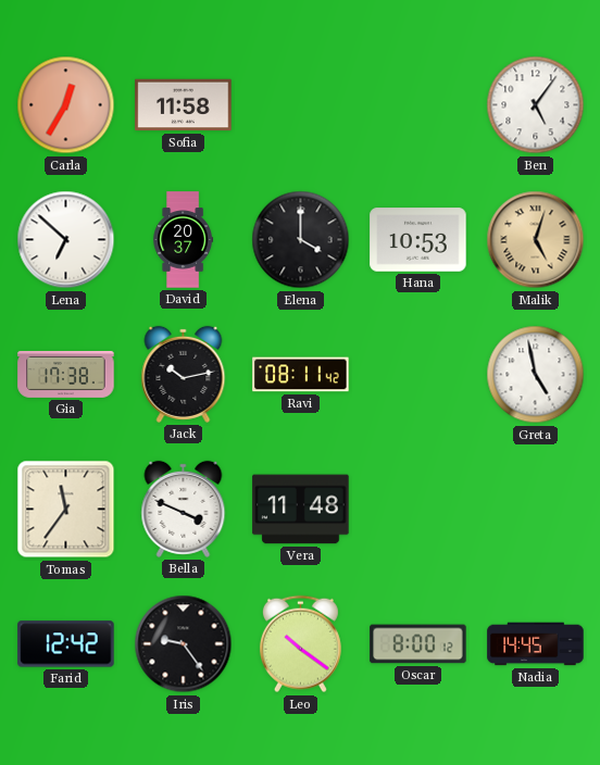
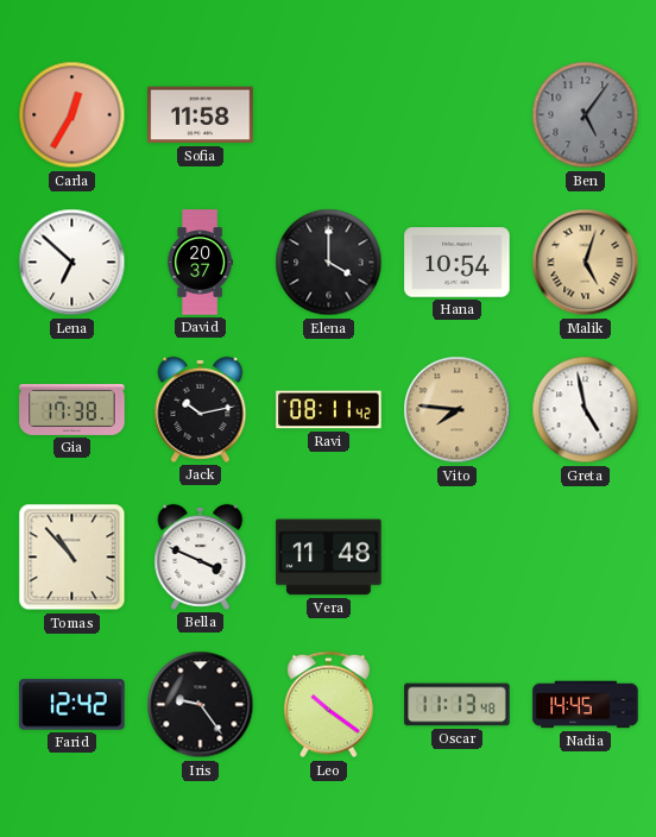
Ben dial: white -> grey (586, 115)
Hana: 10:53 -> 10:54 (458, 263)
Vito: none -> 7:46 (458, 410)
Tomas: 11:36 -> 10:53 (72, 558)
Oscar: 8:00 -> 11:13 (458, 705)
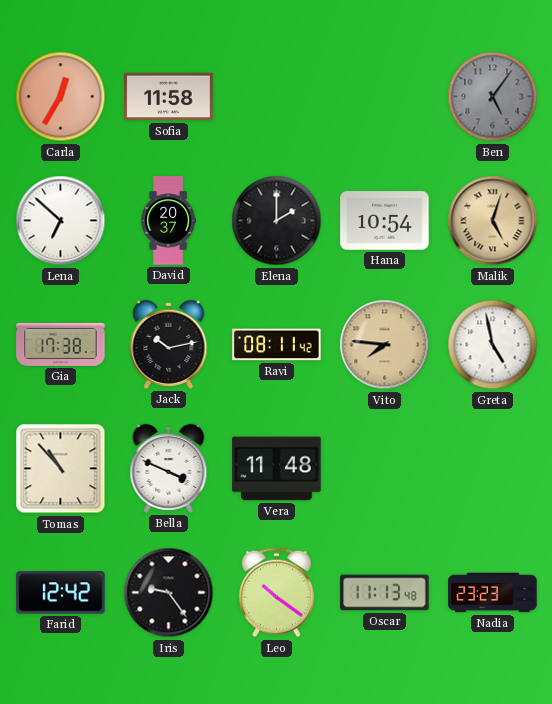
Elena: 4:00 -> 2:00 (277, 221)
Nadia: 14:45 -> 23:23 (493, 593)
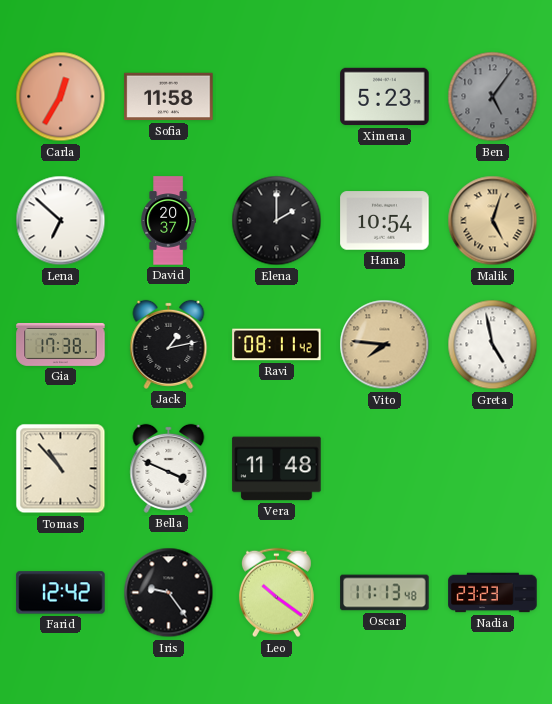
Ximena: none -> 5:23 (385, 97)
Jack: 10:13 -> 1:13 (169, 344)
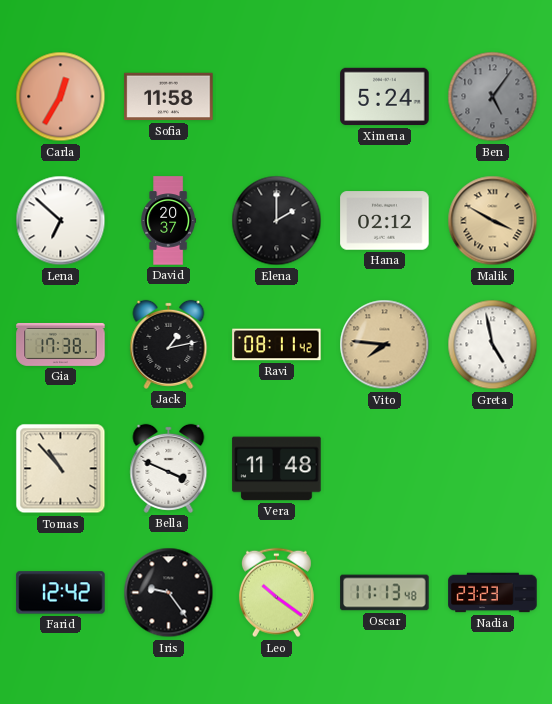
Ximena: 5:23 -> 5:24 (385, 97)
Hana: 10:54 -> 02:12 (385, 221)
Malik: 5:03 -> 3:50 (493, 221)
